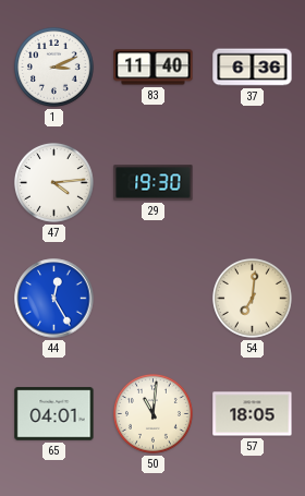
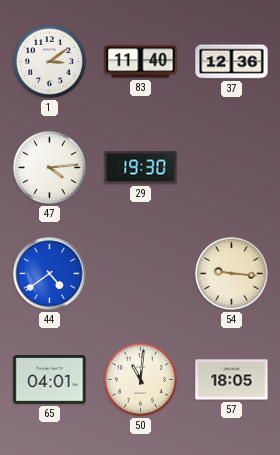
1: 3:11 -> 3:09 (49, 61)
37: 6:36 -> 12:36 (232, 62)
44: 12:25 -> 4:39 (50, 274)
54: 7:01 -> 9:16 (231, 273)
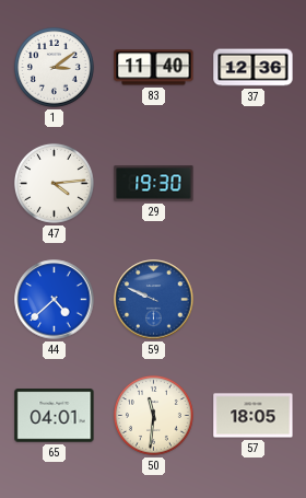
44: 4:39 -> 4:38 (55, 300)
59: none -> 9:49 (154, 300)
54: 9:16 -> none (231, 273)
50: 11:01 -> 11:31 (153, 415)
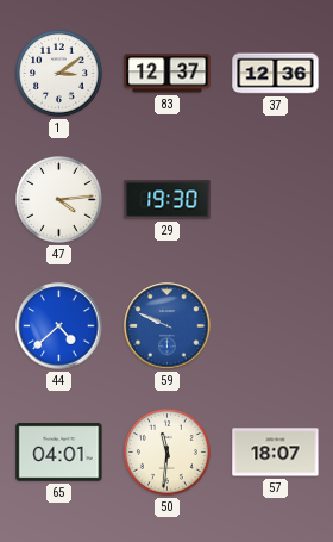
83: 11:40 -> 12:37 (168, 74)
57: 18:05 -> 18:07 (276, 453)
